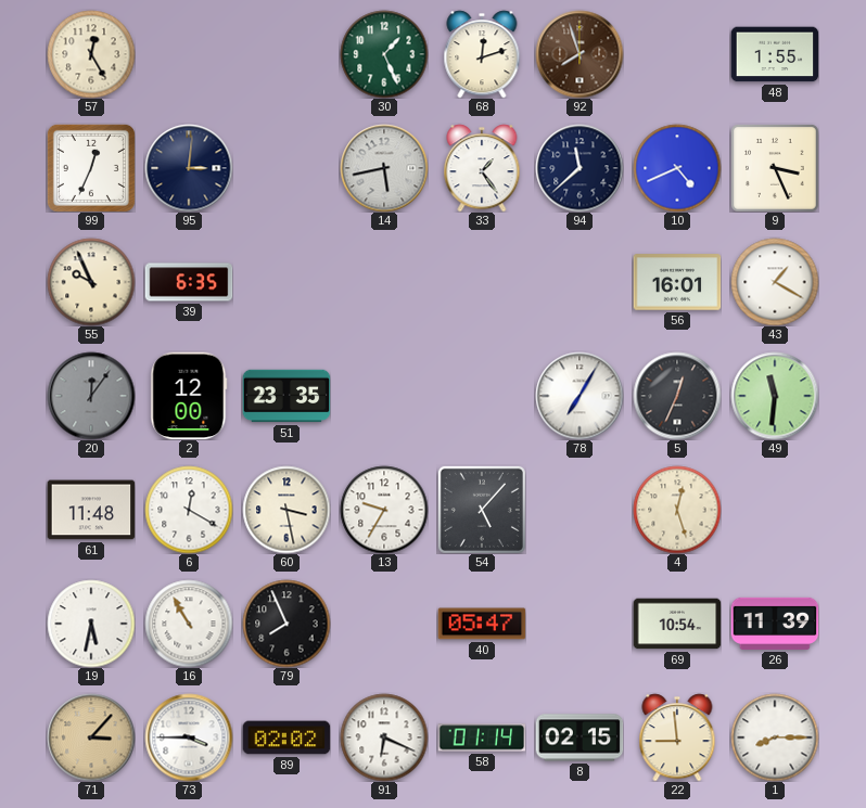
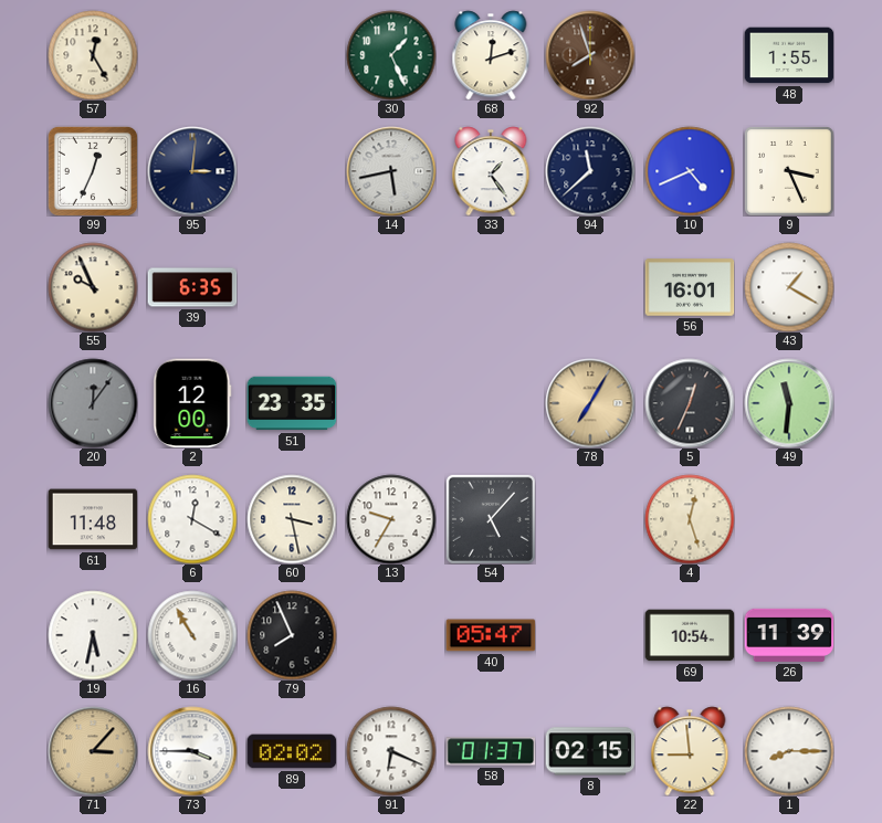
78 dial: white -> champagne (590, 403)
58: 01:14 -> 01:37 (491, 751)
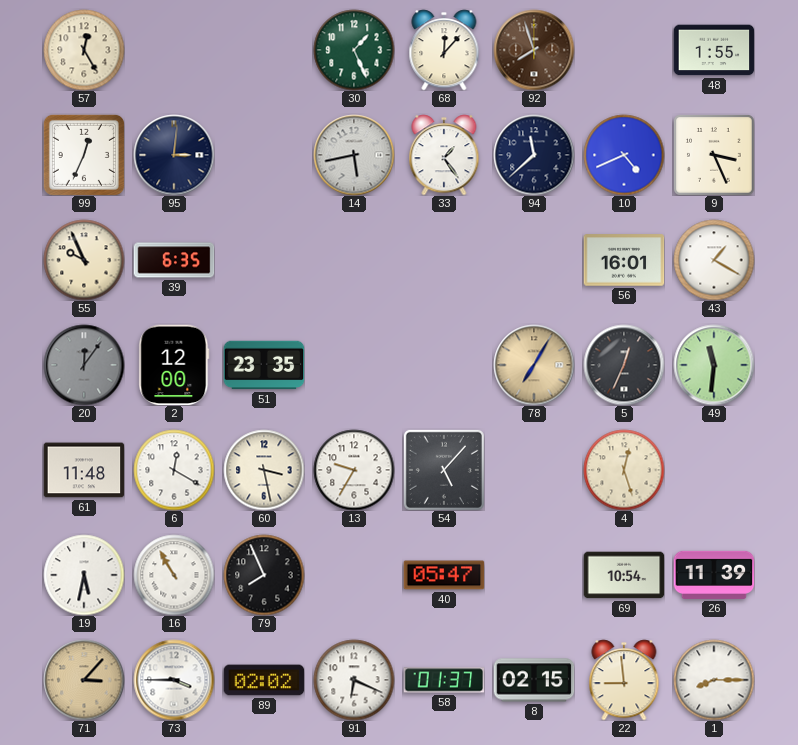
68: 12:12 -> 12:07 (444, 50)
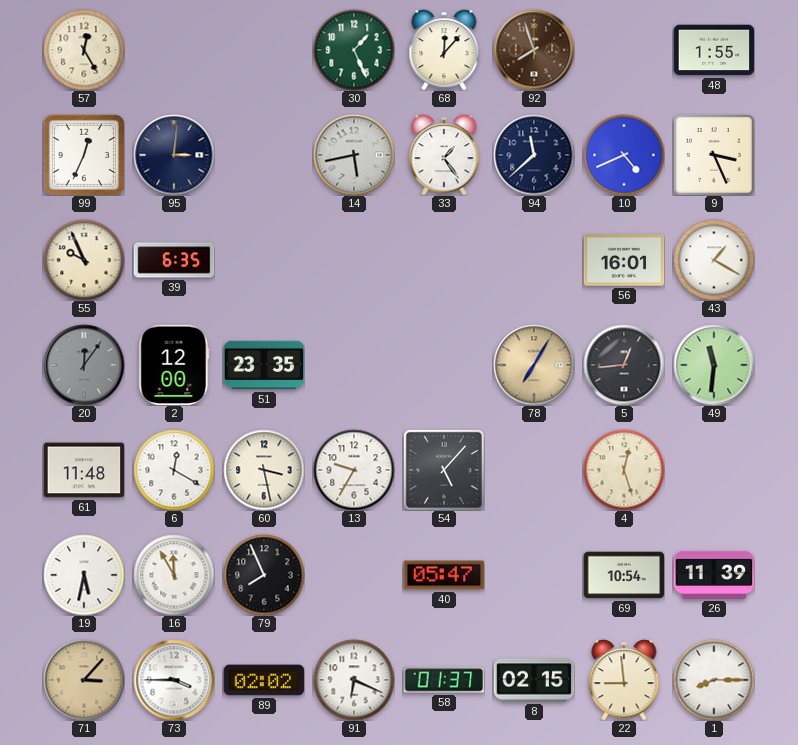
5: 12:34 -> 12:44 (624, 365)
16: 10:55 -> 11:55 (174, 575)
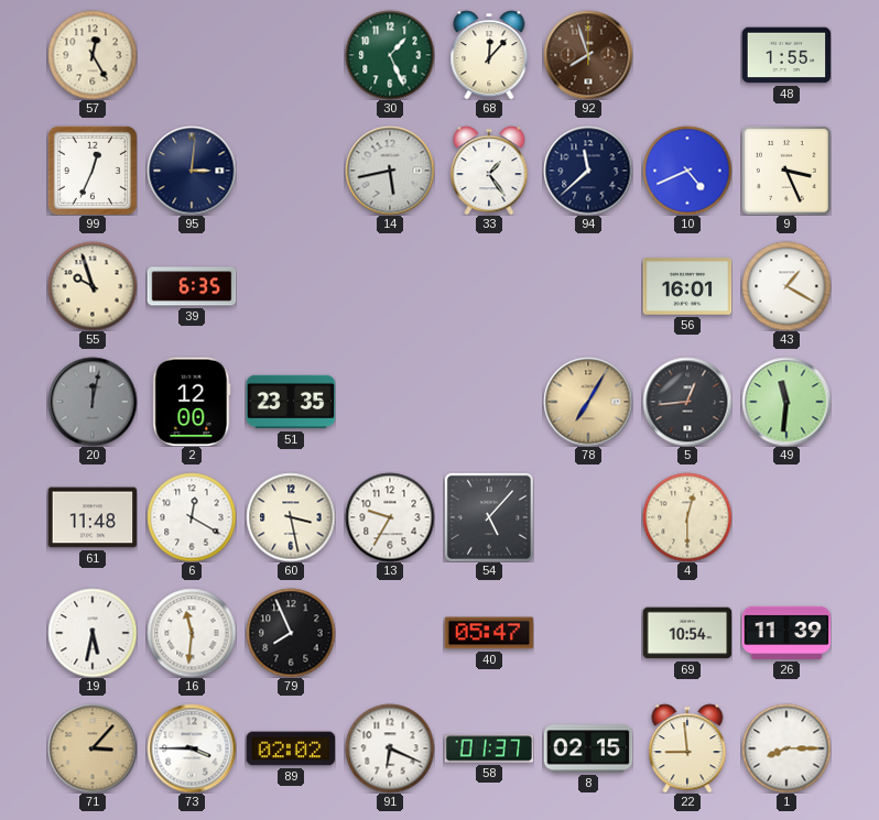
55: 9:56 -> 9:57 (93, 286)
20: 12:06 -> 12:02 (93, 402)
4: 12:27 -> 12:30 (687, 517)
16: 11:55 -> 11:31 (192, 633)
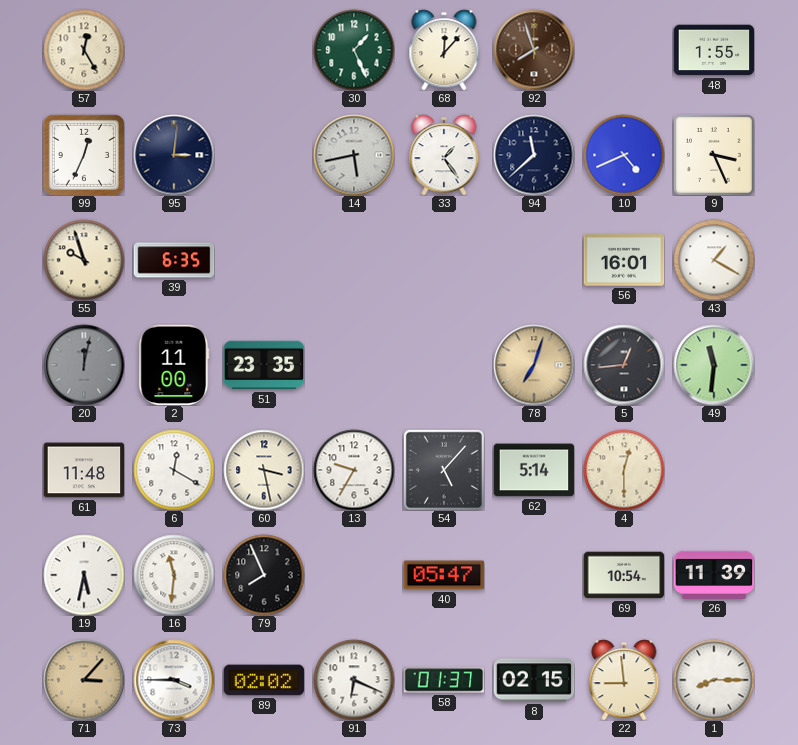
2: 12:00 -> 11:00 (174, 365)
78: 7:05 -> 7:03 (534, 365)
62: none -> 5:14 (534, 470)
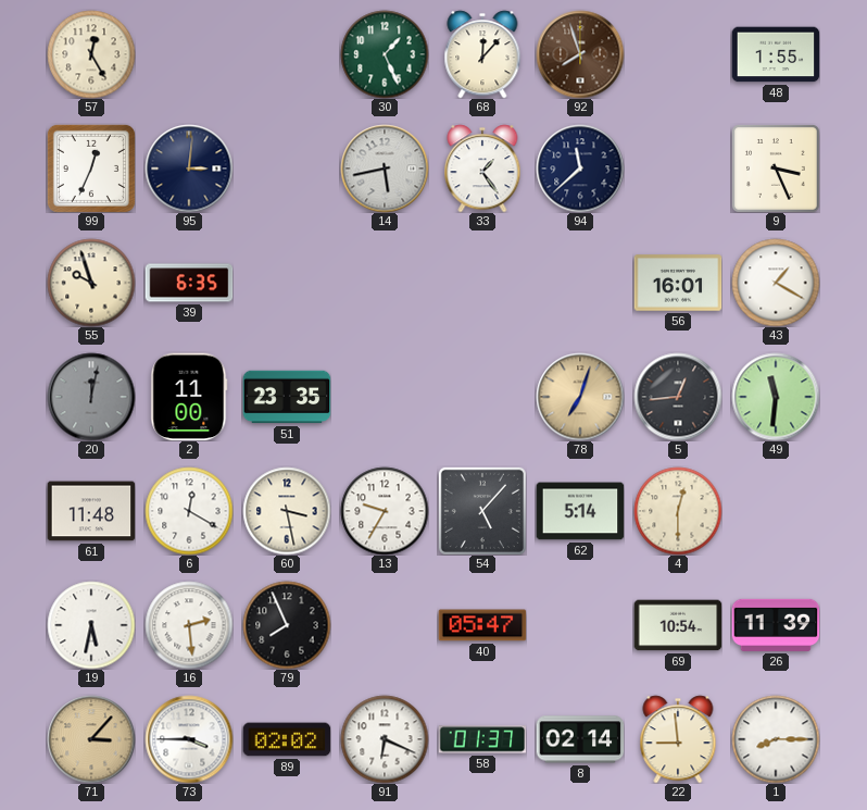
10: 4:41 -> none (624, 155)
16: 11:31 -> 2:29 (189, 625)
8: 02:15 -> 02:14 (580, 739)
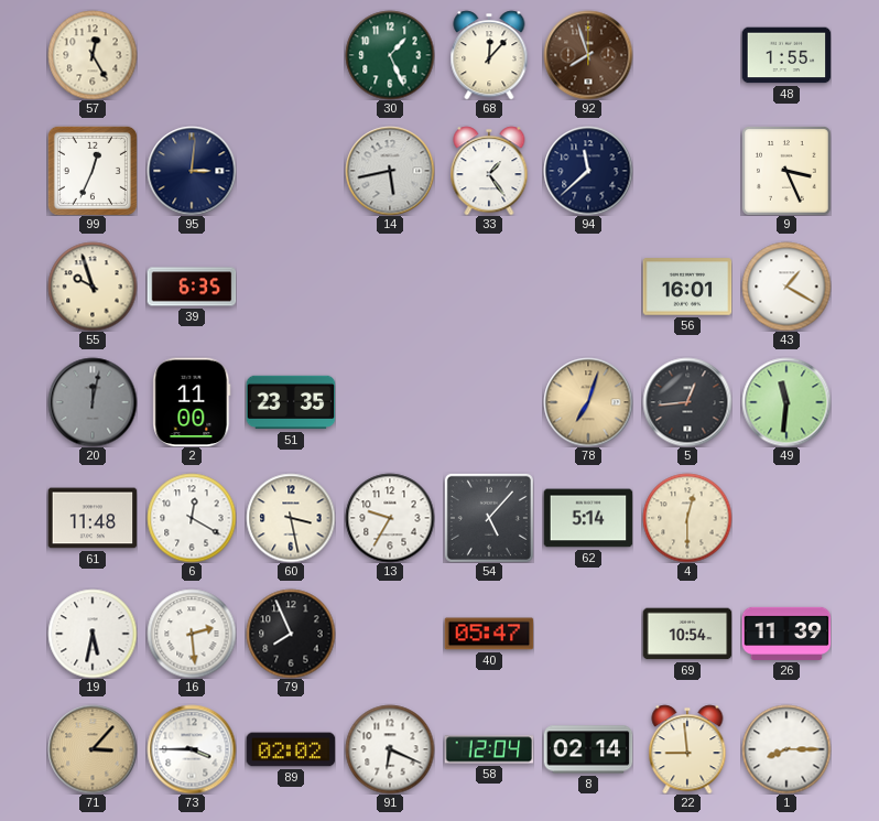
58: 01:37 -> 12:04 (489, 749)
